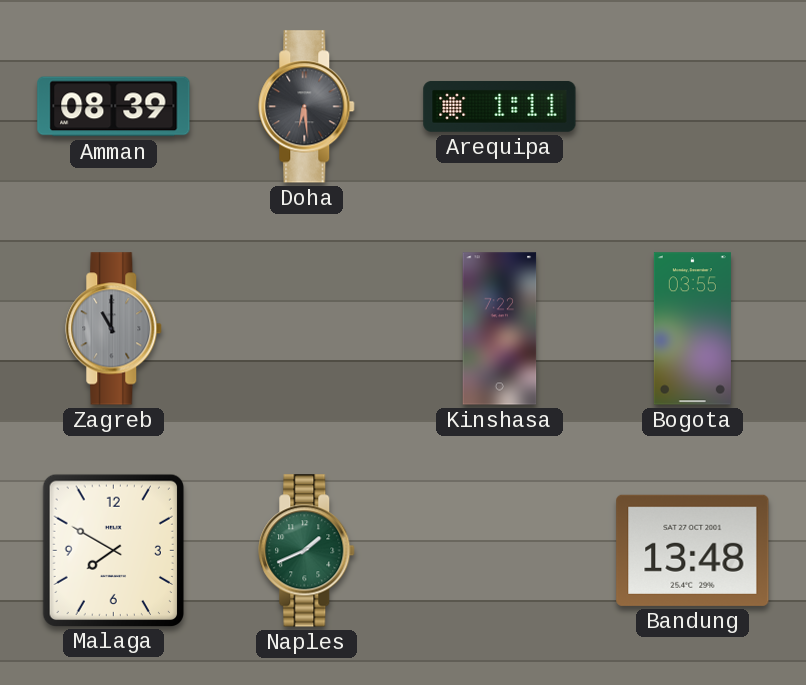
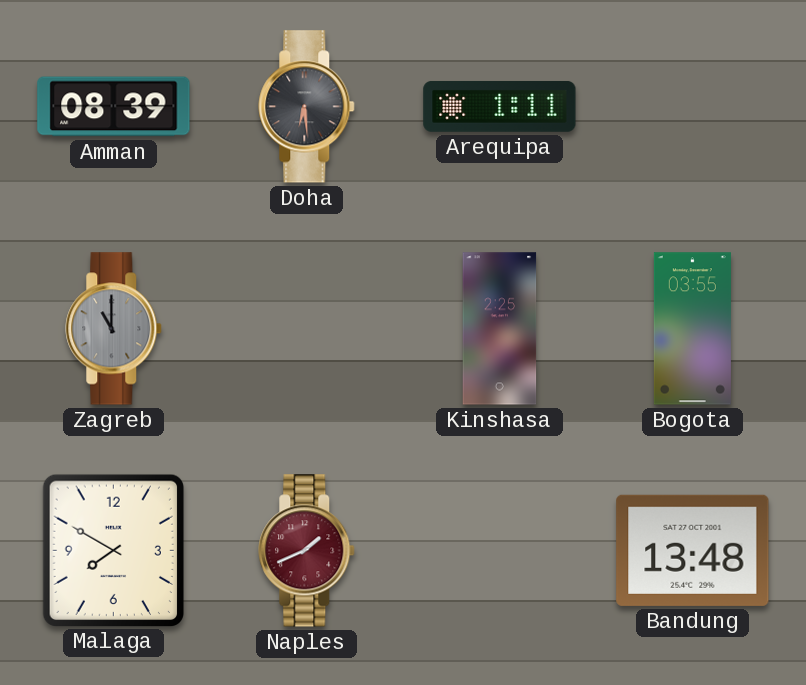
Kinshasa: 7:22 -> 2:25 (500, 329)
Naples dial: green -> burgundy (307, 551)
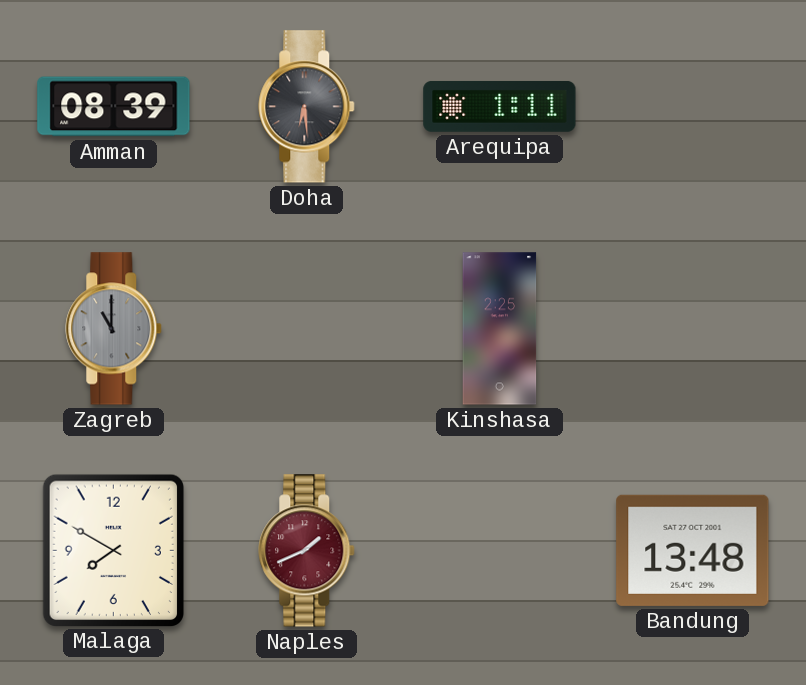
Bogota: 03:55 -> none (692, 329)
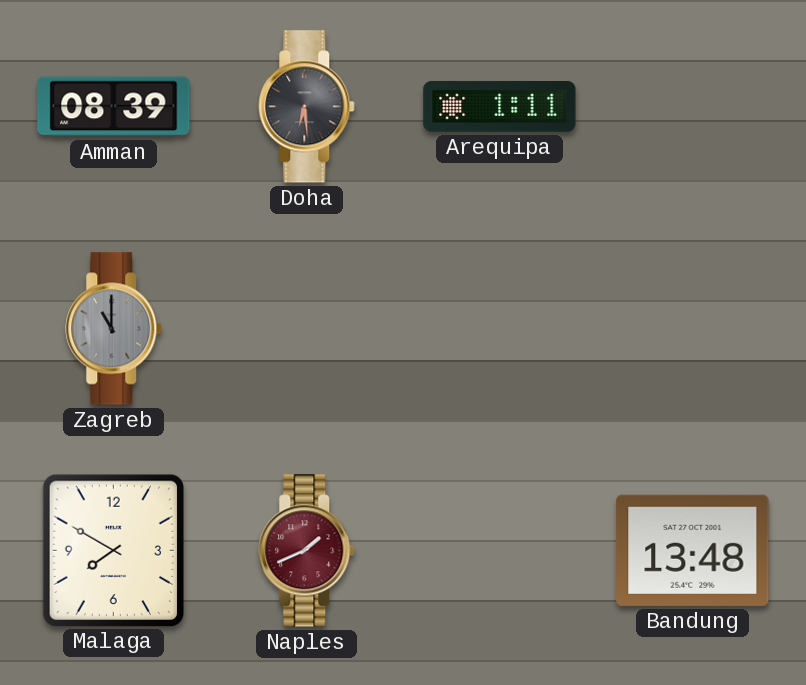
Kinshasa: 2:25 -> none (500, 329)
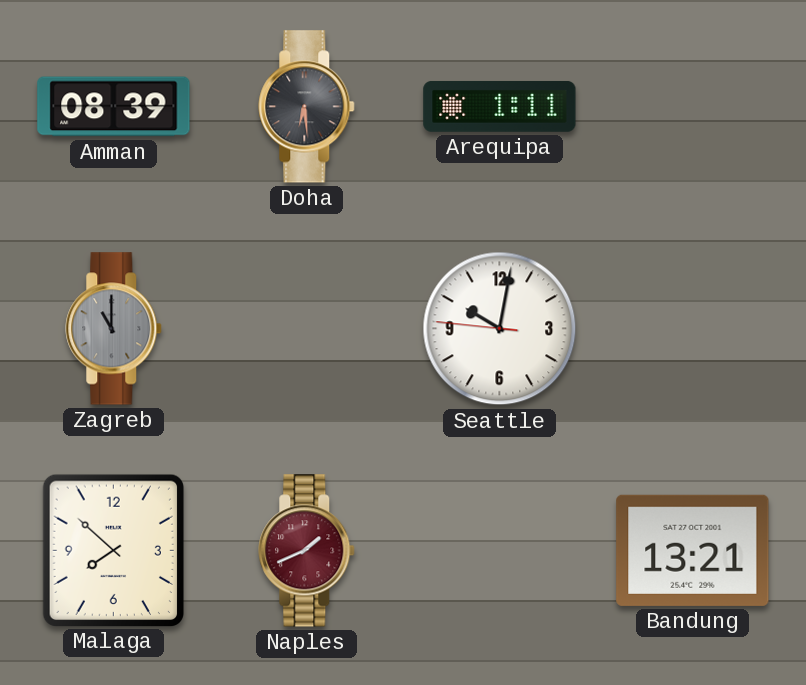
Seattle: none -> 10:01 (500, 329)
Malaga: 7:50 -> 7:52 (113, 550)
Bandung: 13:48 -> 13:21 (693, 550)
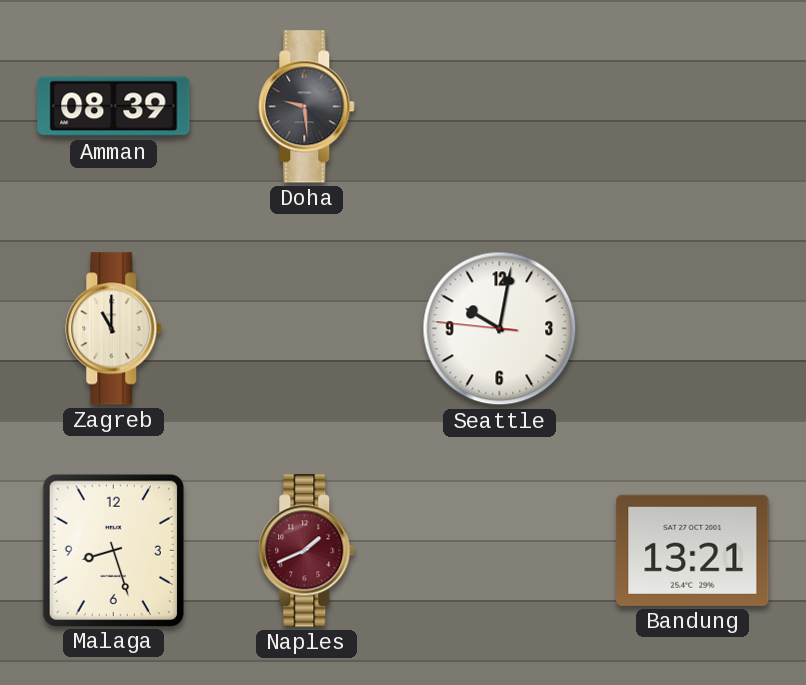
Doha: 6:29 -> 9:29 (307, 107)
Arequipa: 1:11 -> none (500, 106)
Zagreb dial: grey -> cream (114, 329)
Malaga: 7:52 -> 8:27 (113, 550)
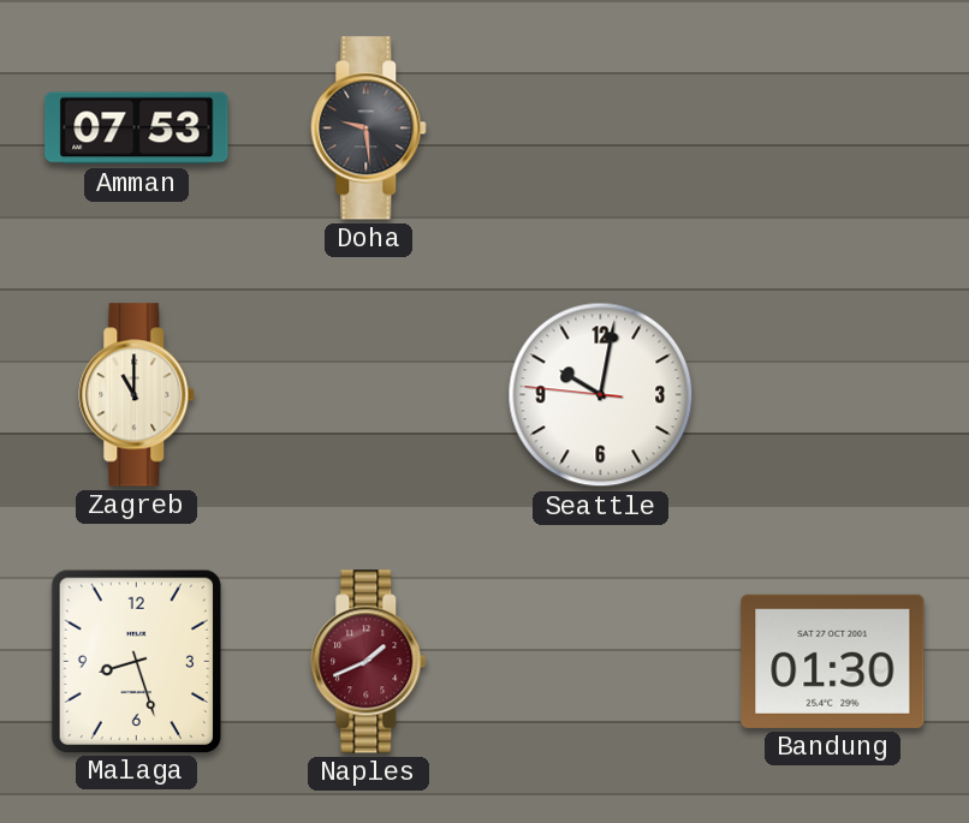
Amman: 08:39 -> 07:53 (137, 129)
Bandung: 13:21 -> 01:30 (833, 661)
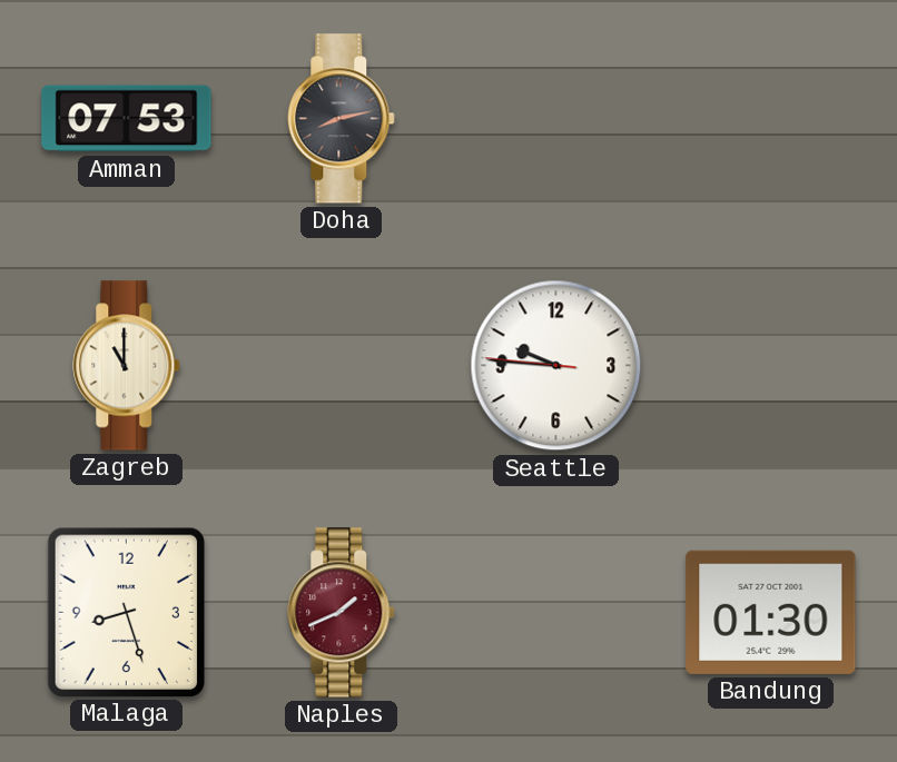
Doha: 9:29 -> 8:13 (342, 119)
Seattle: 10:01 -> 9:45 (556, 366)
